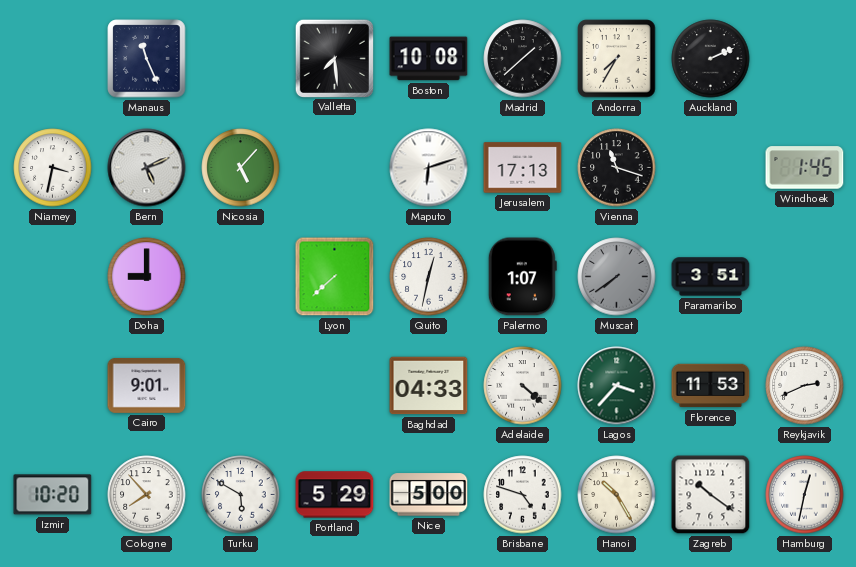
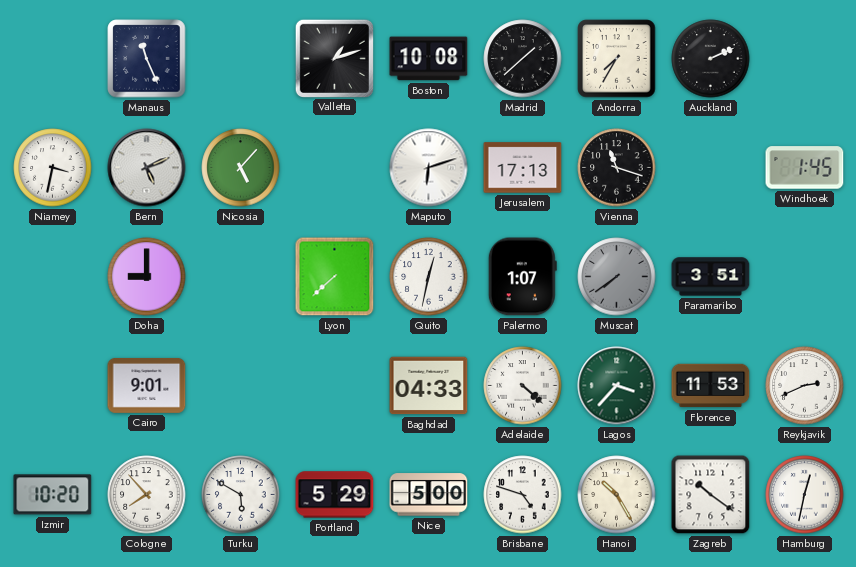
Valletta: 7:29 -> 1:12 (334, 58)
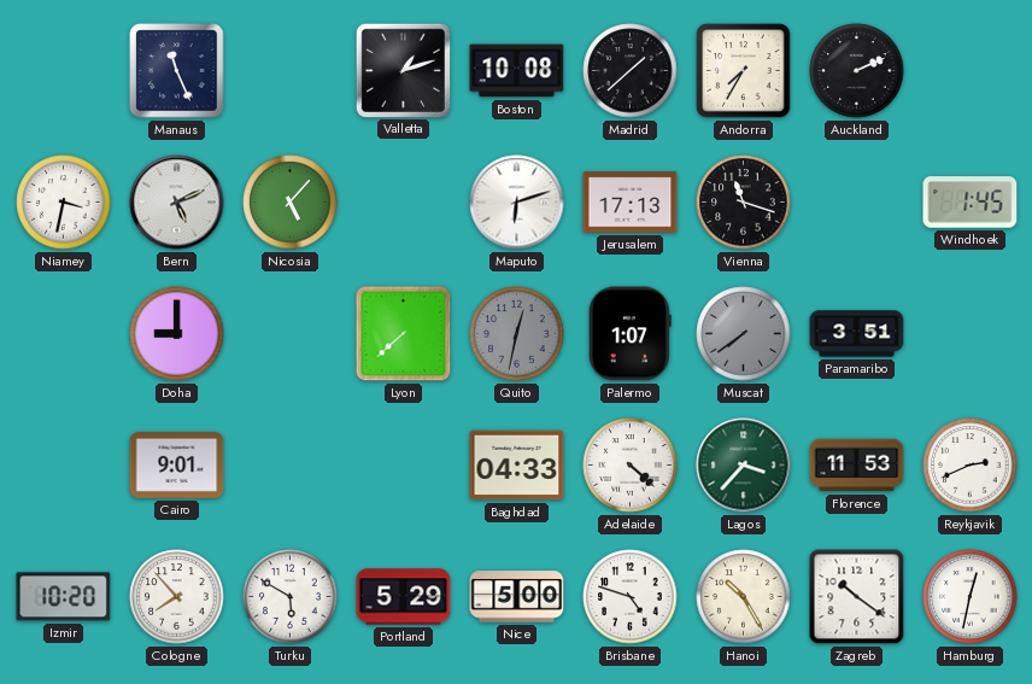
Quito dial: white -> grey (517, 334)
